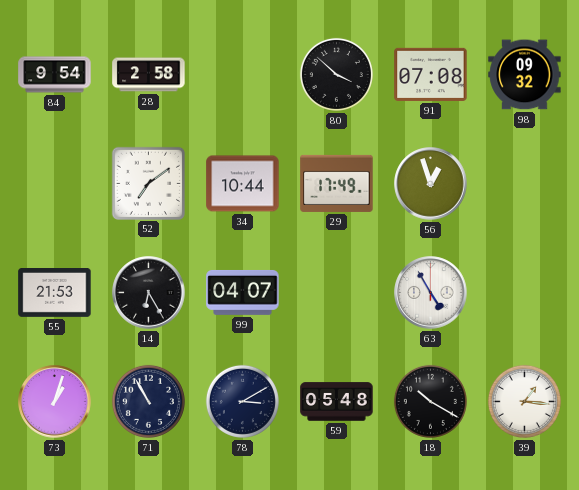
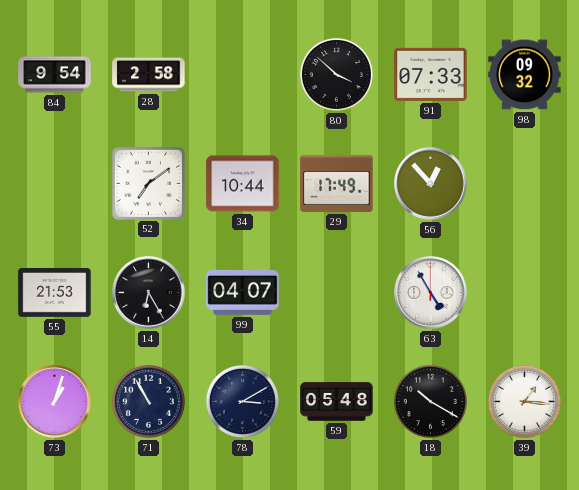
91: 07:08 -> 07:33 (431, 74)
56: 12:57 -> 12:53 (431, 184)
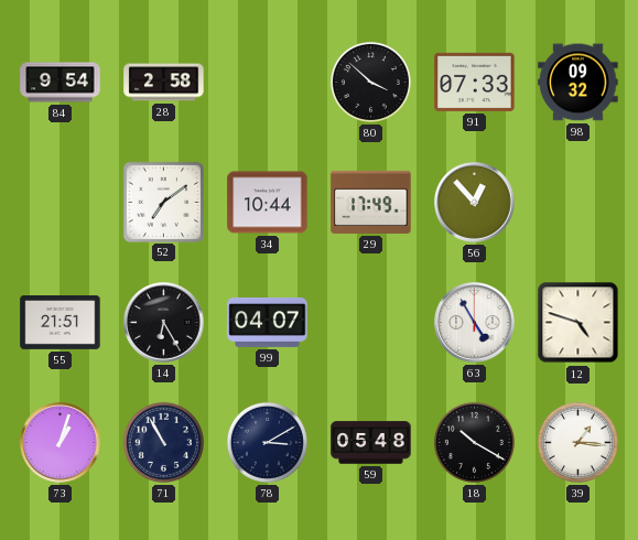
55: 21:53 -> 21:51 (61, 323)
12: none -> 4:48 (578, 323)
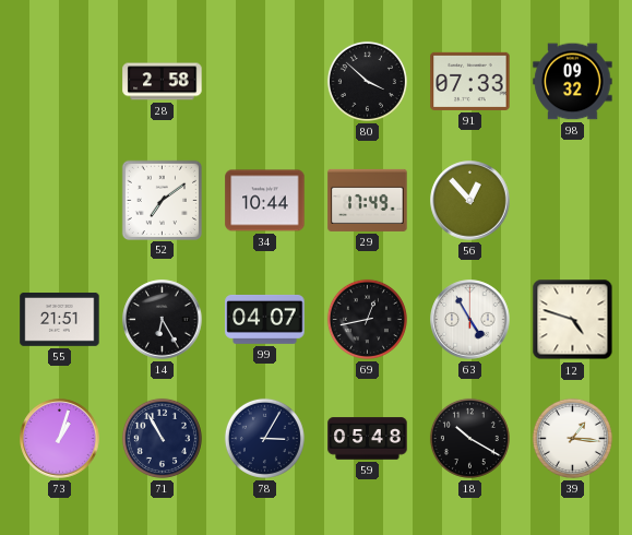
84: 9:54 -> none (61, 83)
69: none -> 12:43 (367, 319)
78: 3:10 -> 3:05 (264, 438)
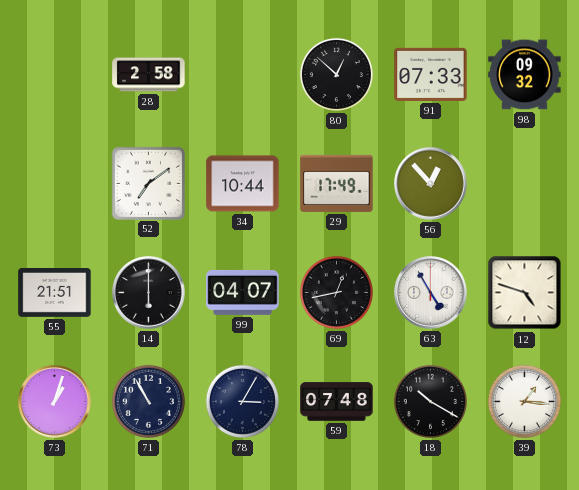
80: 3:52 -> 12:52 (336, 74)
14: 6:25 -> 6:00 (149, 293)
59: 05:48 -> 07:48 (337, 402)
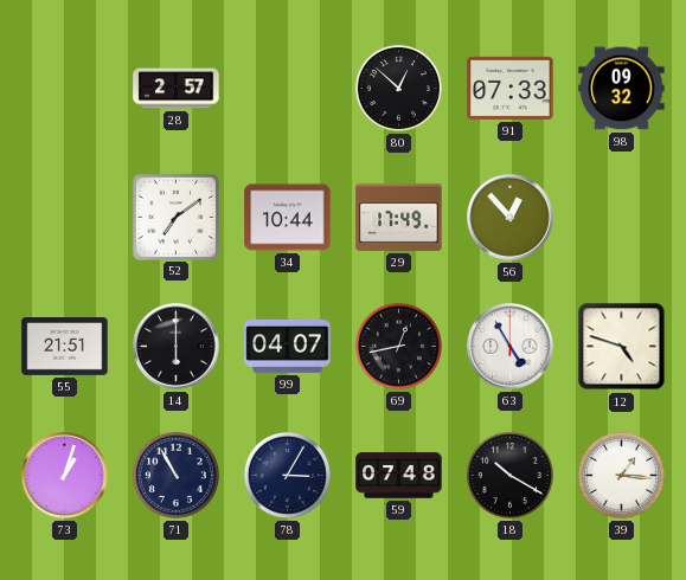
28: 2:58 -> 2:57 (177, 89)
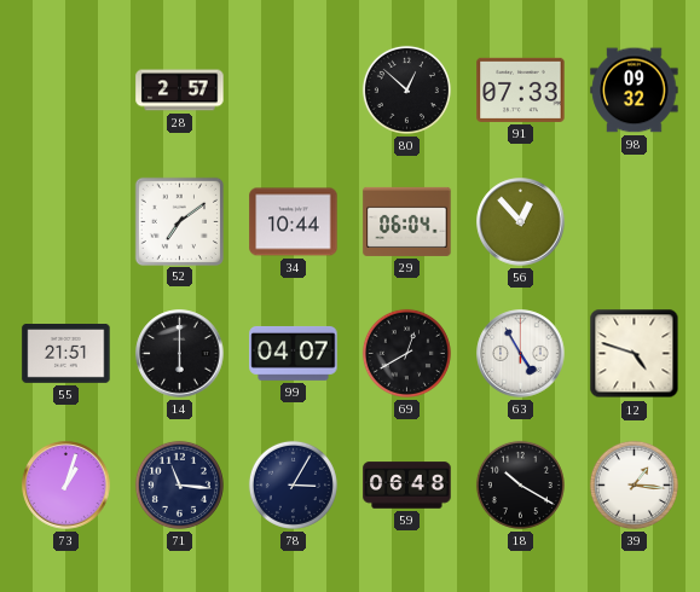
29: 17:49 -> 06:04 (407, 221)
69: 12:43 -> 12:40 (406, 353)
71: 10:55 -> 11:16 (179, 484)
59: 07:48 -> 06:48 (407, 486)
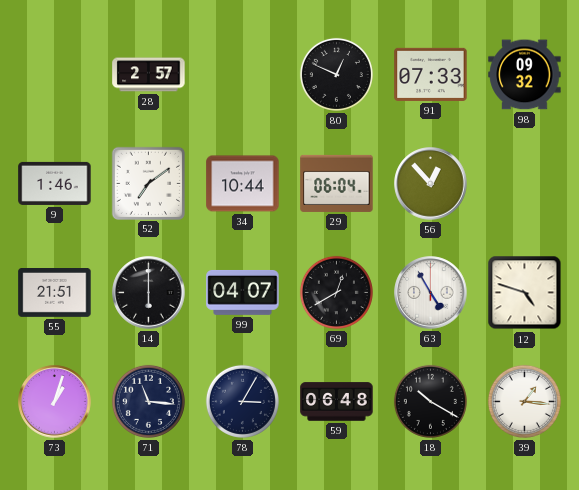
80: 12:52 -> 12:49 (336, 74)
9: none -> 1:46 (55, 183)
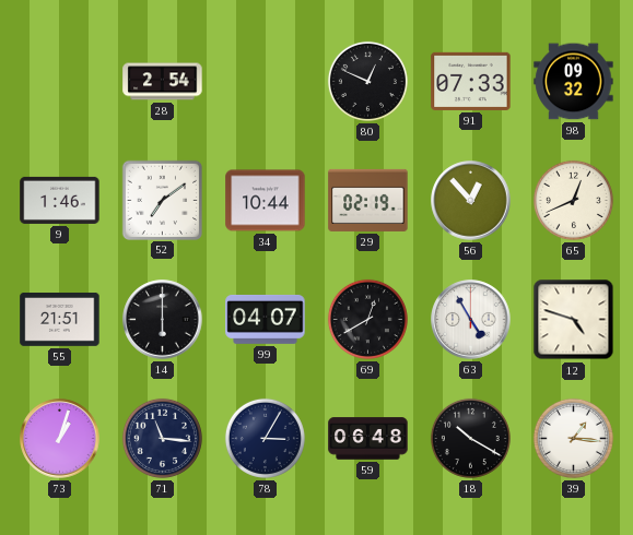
28: 2:57 -> 2:54 (163, 82)
29: 06:04 -> 02:19 (368, 200)
65: none -> 12:41 (573, 200)
